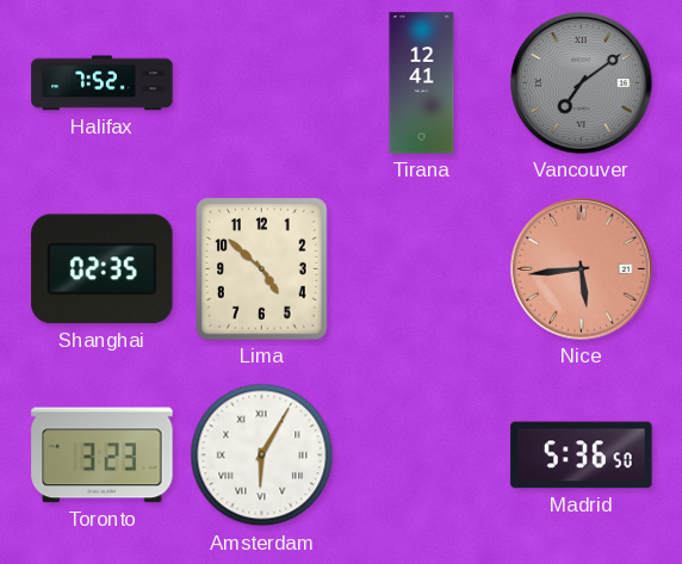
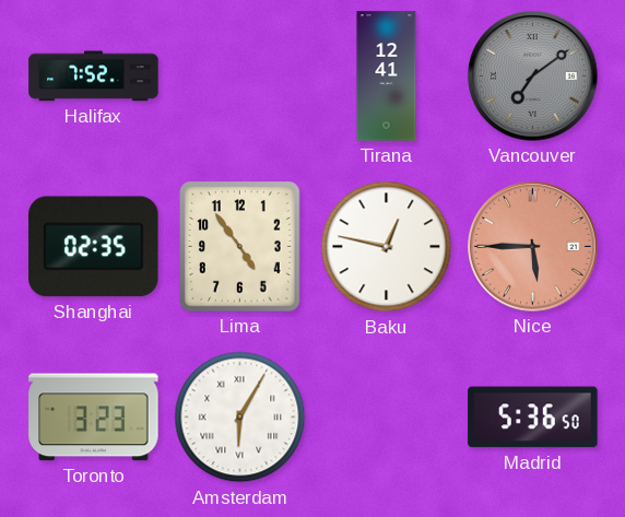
Lima: 4:52 -> 4:54 (240, 247)
Baku: none -> 12:47 (387, 247)
Nice: 5:44 -> 5:45 (533, 247)
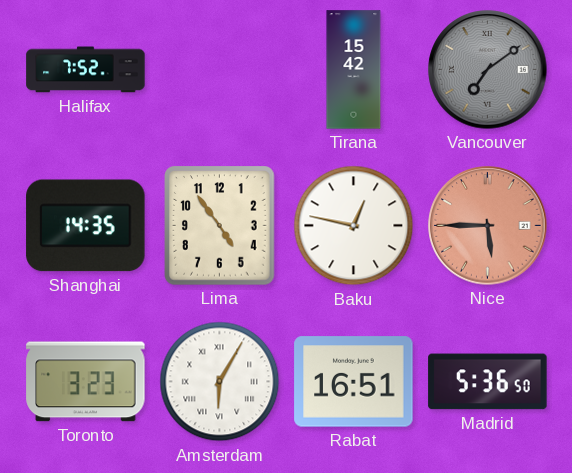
Tirana: 12:41 -> 15:42 (354, 70)
Shanghai: 02:35 -> 14:35 (86, 226)
Rabat: none -> 16:51 (354, 382)
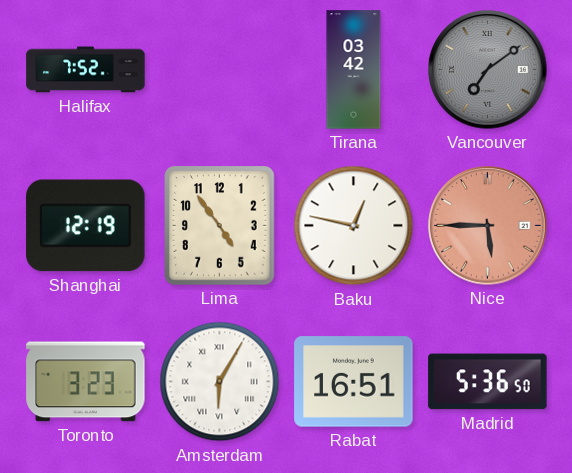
Tirana: 15:42 -> 03:42 (354, 70)
Shanghai: 14:35 -> 12:19 (86, 226)
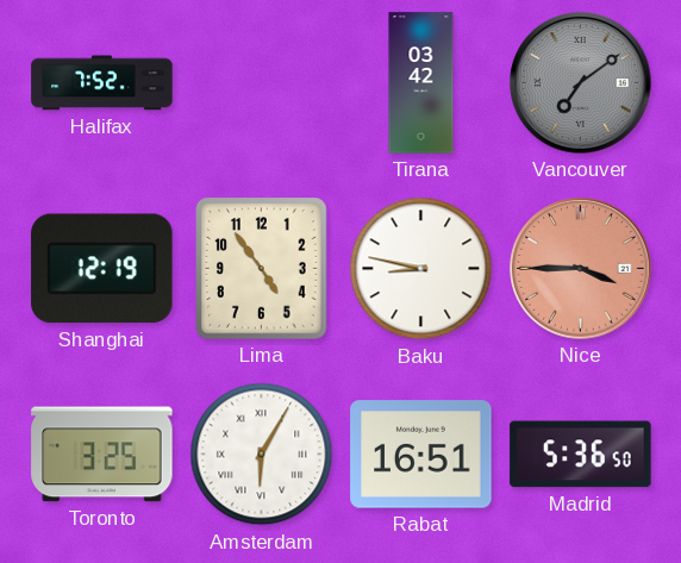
Baku: 12:47 -> 8:47 (421, 269)
Nice: 5:45 -> 3:45 (581, 269)
Toronto: 3:23 -> 3:25 (102, 455)
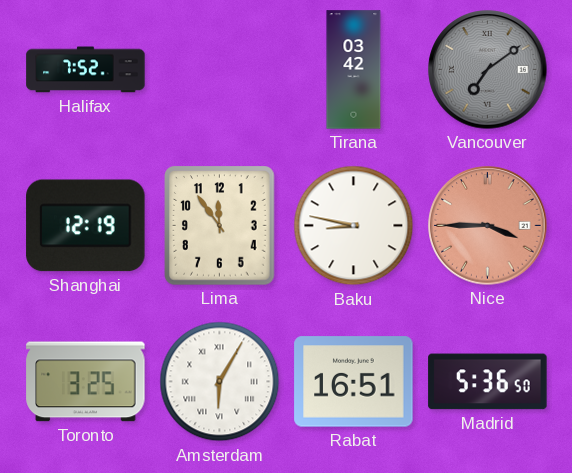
Lima: 4:54 -> 11:54 (220, 226)
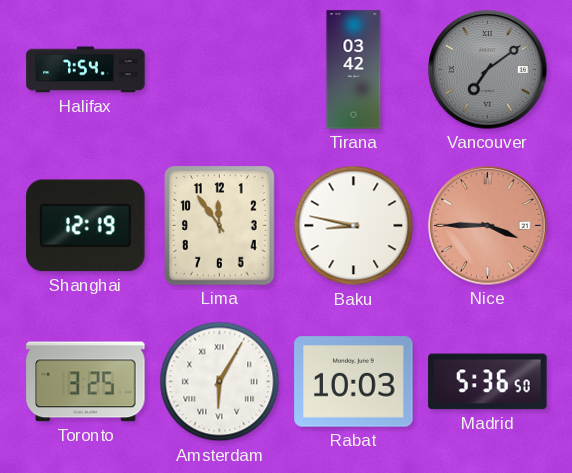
Halifax: 7:52 -> 7:54 (86, 70)
Rabat: 16:51 -> 10:03 (354, 382)
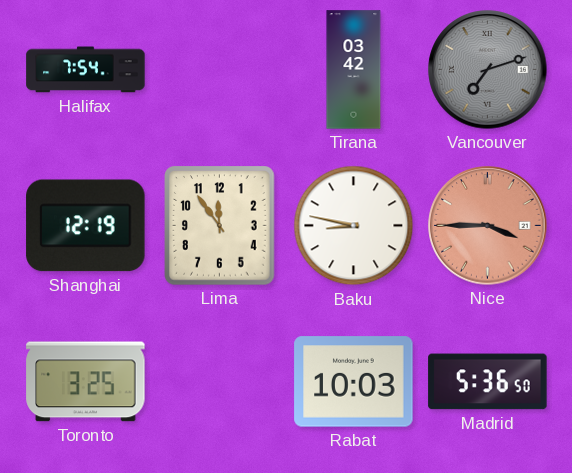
Vancouver: 7:09 -> 7:12 (488, 70)
Amsterdam: 6:05 -> none (220, 382)
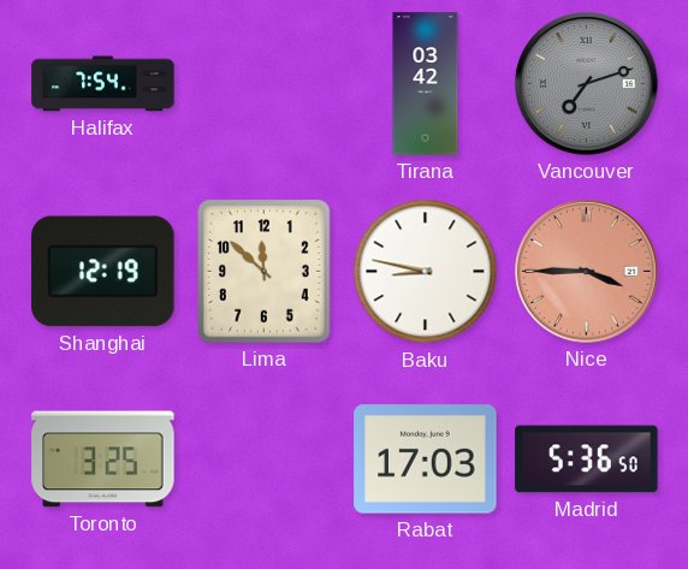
Lima: 11:54 -> 11:52 (265, 272)
Rabat: 10:03 -> 17:03 (426, 460)
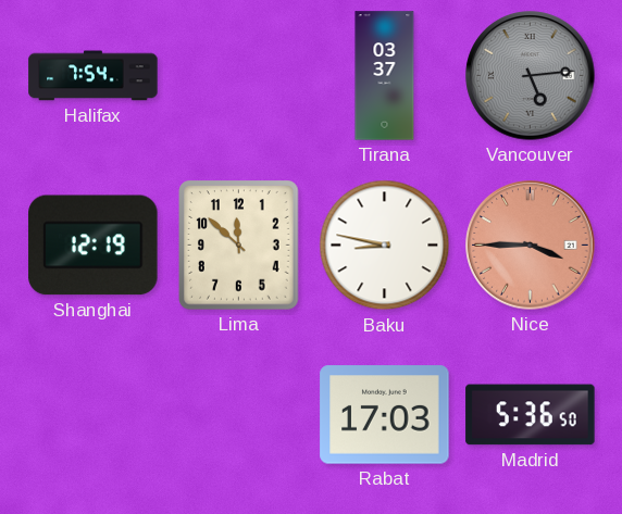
Tirana: 03:42 -> 03:37 (385, 76)
Vancouver: 7:12 -> 5:14 (531, 76)
Toronto: 3:25 -> none (103, 460)
